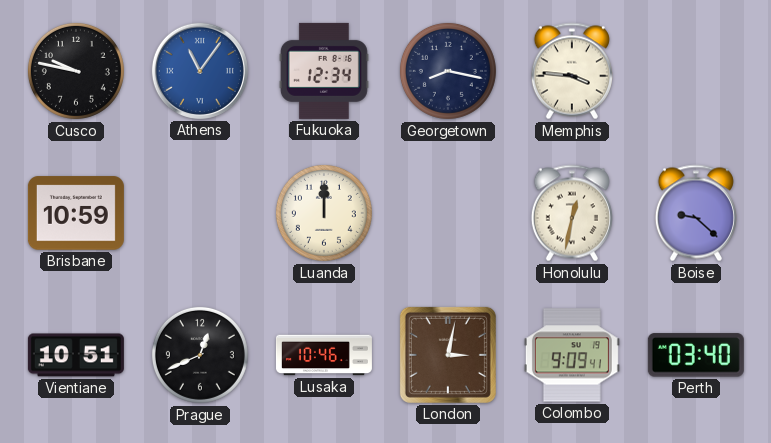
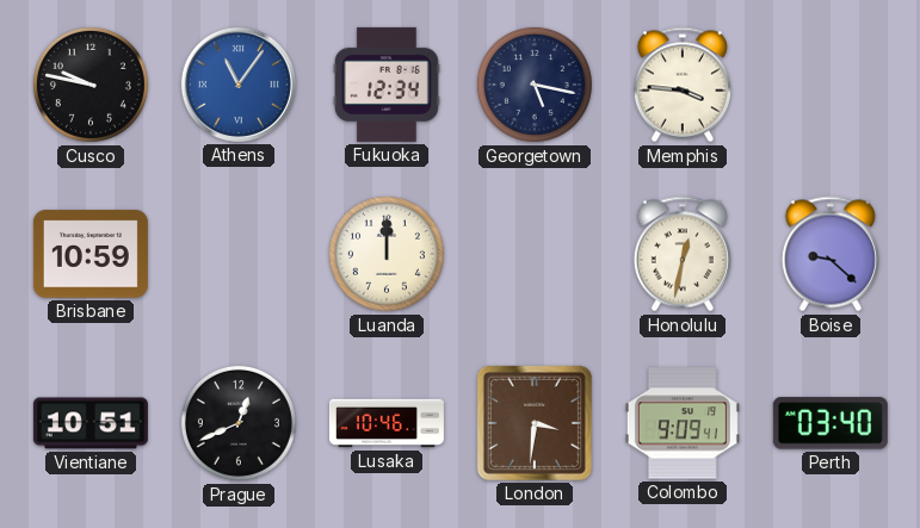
Georgetown: 8:17 -> 5:17 (535, 85)
London: 3:02 -> 3:31 (535, 423)
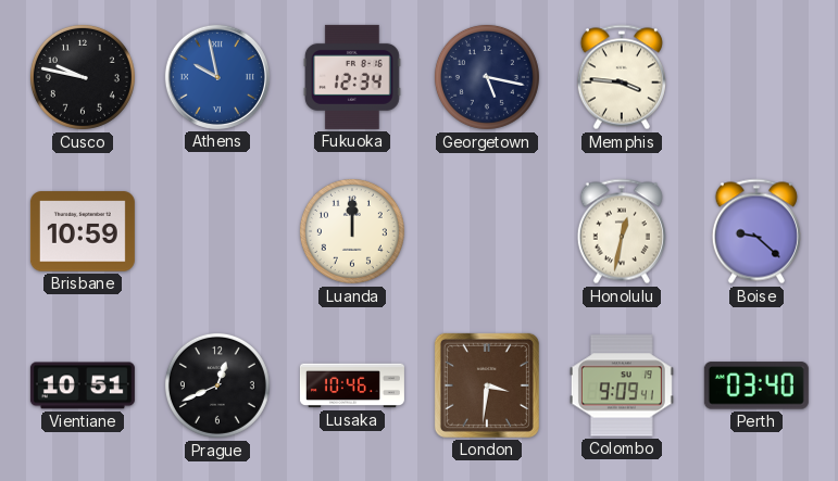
Athens: 11:06 -> 9:58 (217, 77)
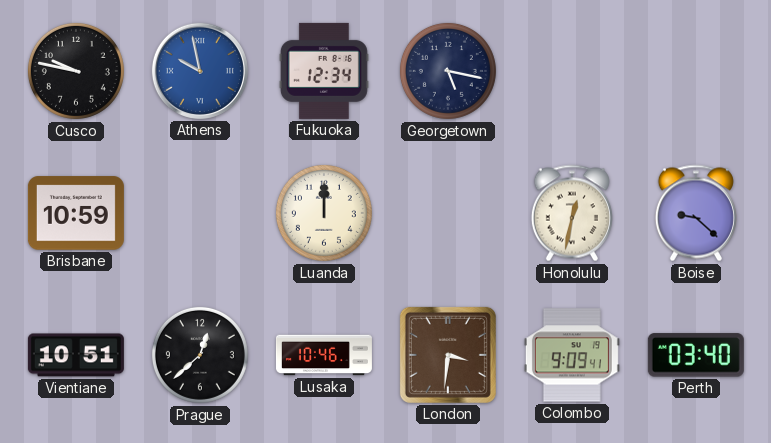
Memphis: 3:46 -> none (622, 77)
Prague: 12:41 -> 12:38 (200, 355)
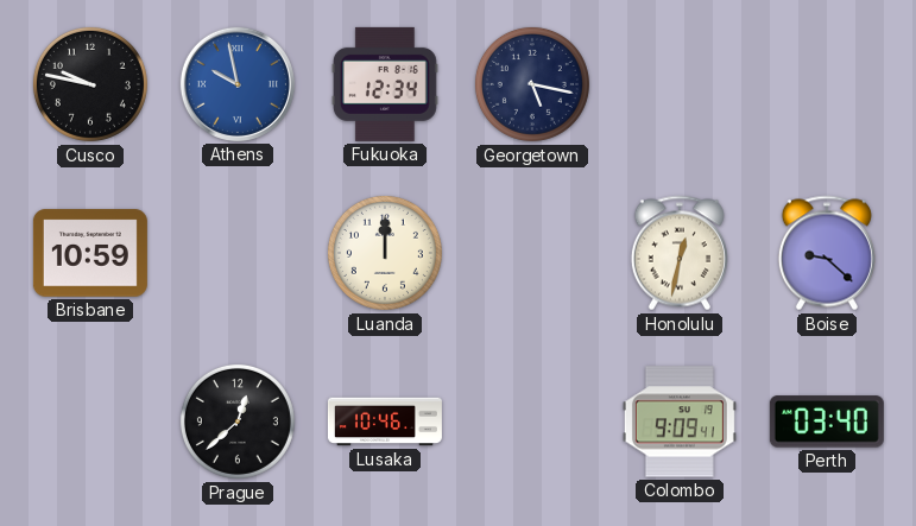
Vientiane: 10:51 -> none (76, 355)
London: 3:31 -> none (448, 355)
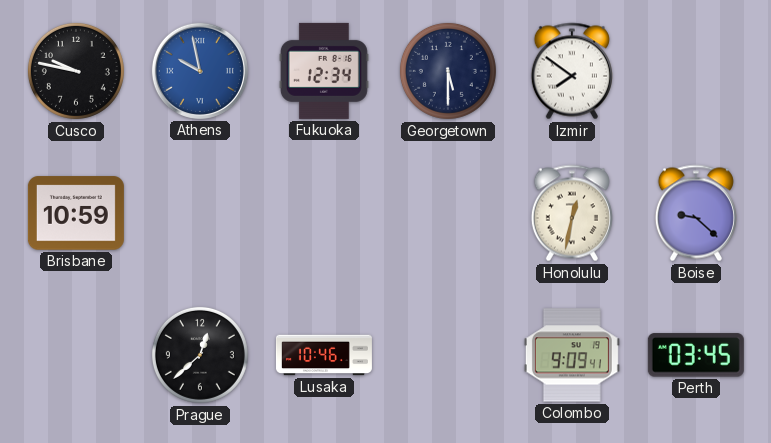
Georgetown: 5:17 -> 5:30 (448, 71)
Izmir: none -> 7:51 (572, 71)
Luanda: 12:00 -> none (385, 253)
Perth: 03:40 -> 03:45 (696, 355)
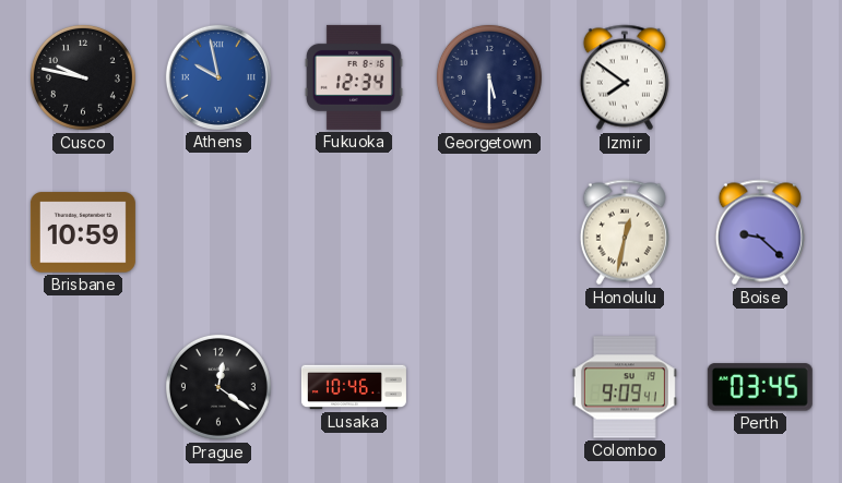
Prague: 12:38 -> 12:21 (218, 387)
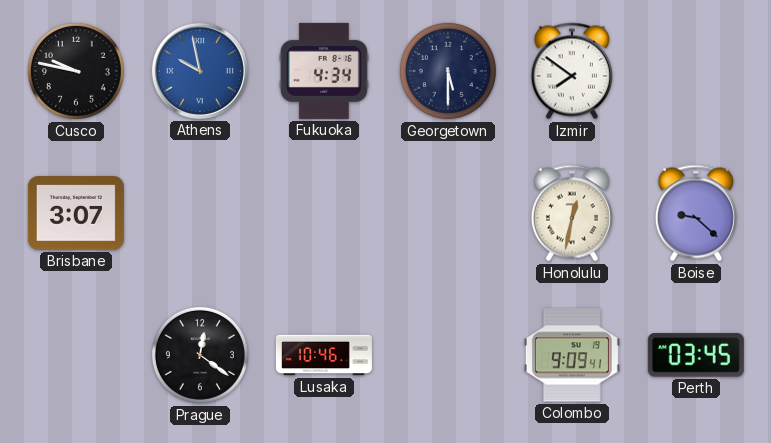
Fukuoka: 12:34 -> 4:34 (324, 71)
Brisbane: 10:59 -> 3:07 (76, 213)
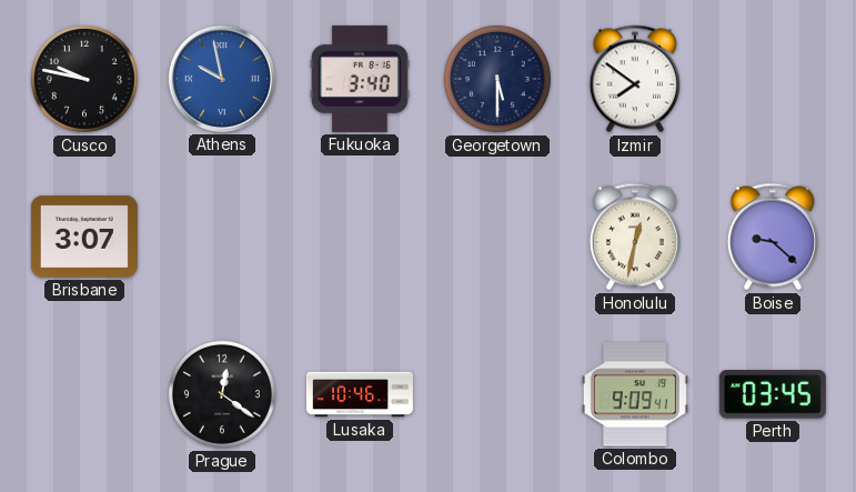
Fukuoka: 4:34 -> 3:40 (360, 79)
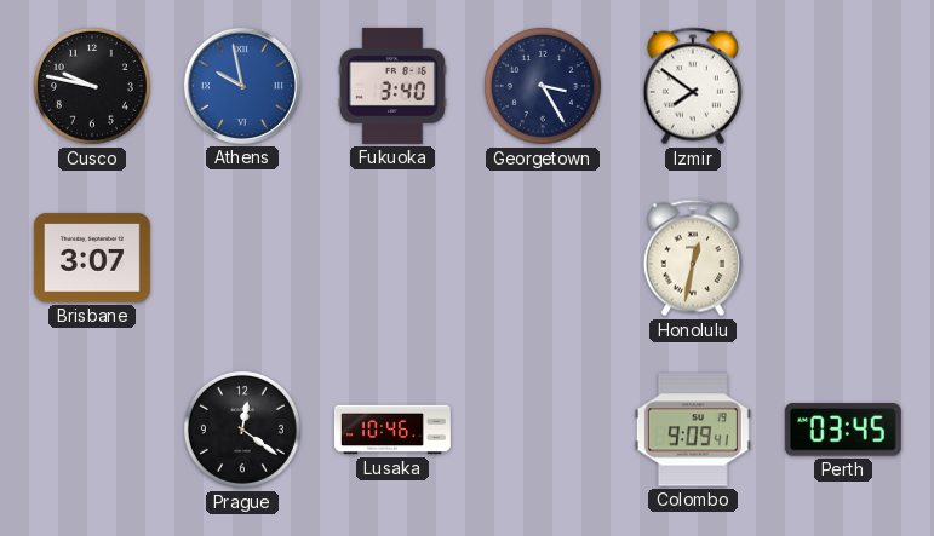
Georgetown: 5:30 -> 3:25 (543, 86)
Boise: 9:22 -> none (773, 237)
